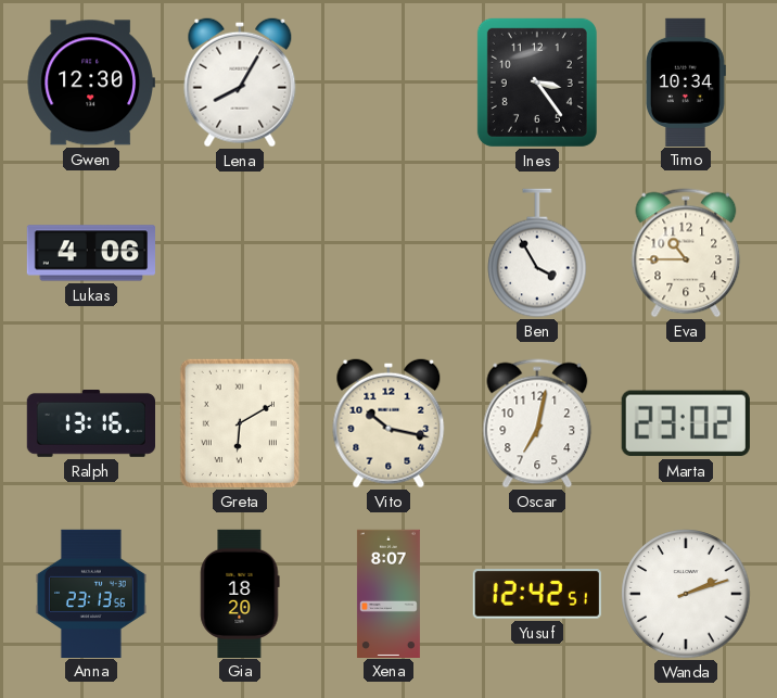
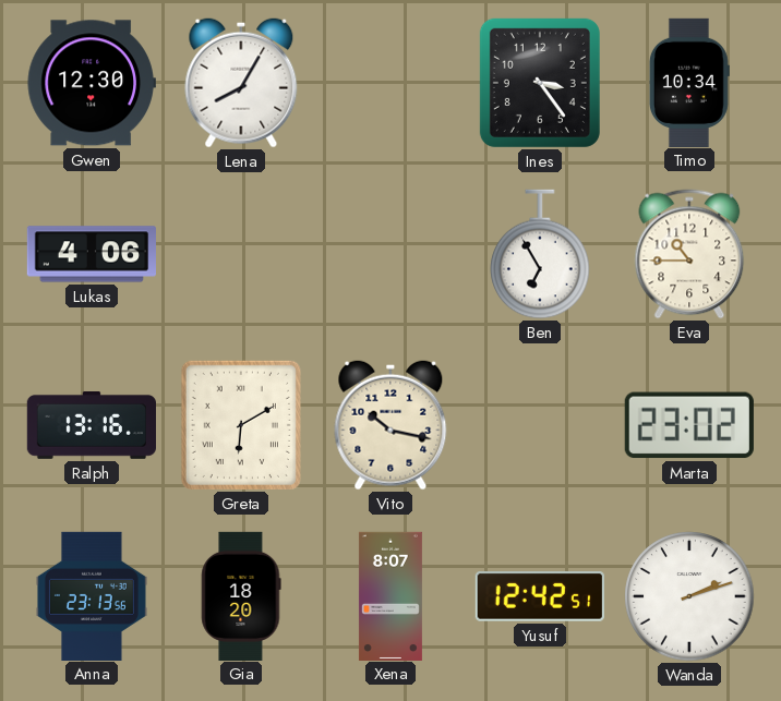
Ben: 3:55 -> 6:55 (540, 254)
Oscar: 7:02 -> none (537, 423)
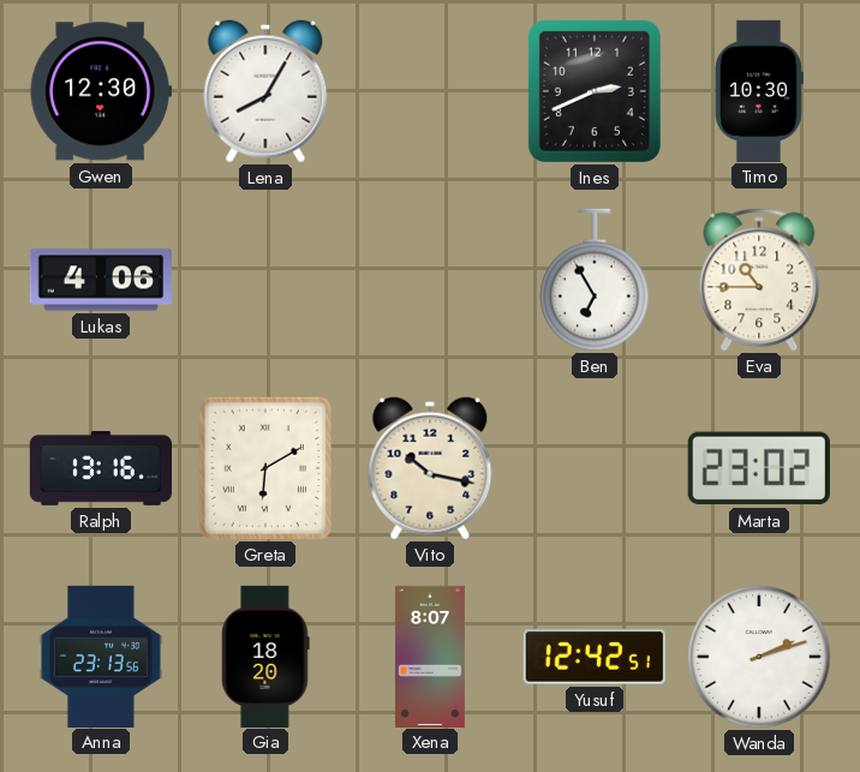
Ines: 3:24 -> 2:41 (595, 91)
Timo: 10:34 -> 10:30 (759, 90)
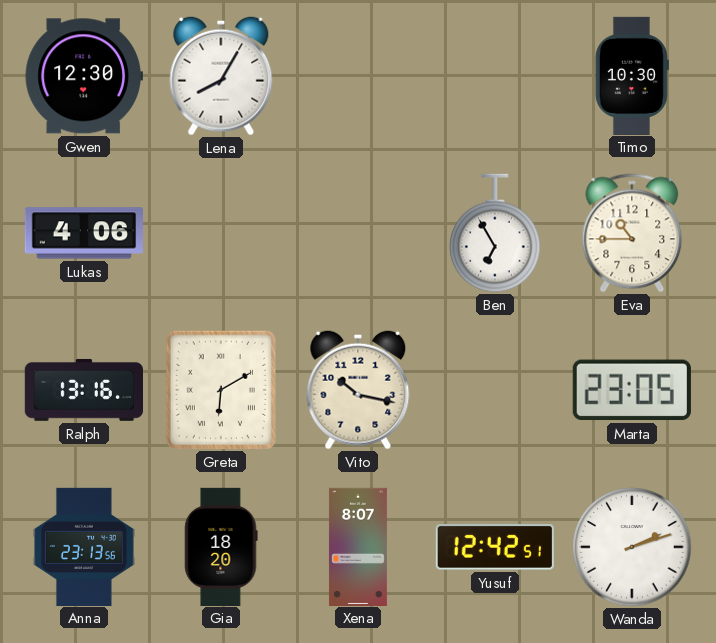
Ines: 2:41 -> none (595, 91)
Marta: 23:02 -> 23:05 (632, 390)
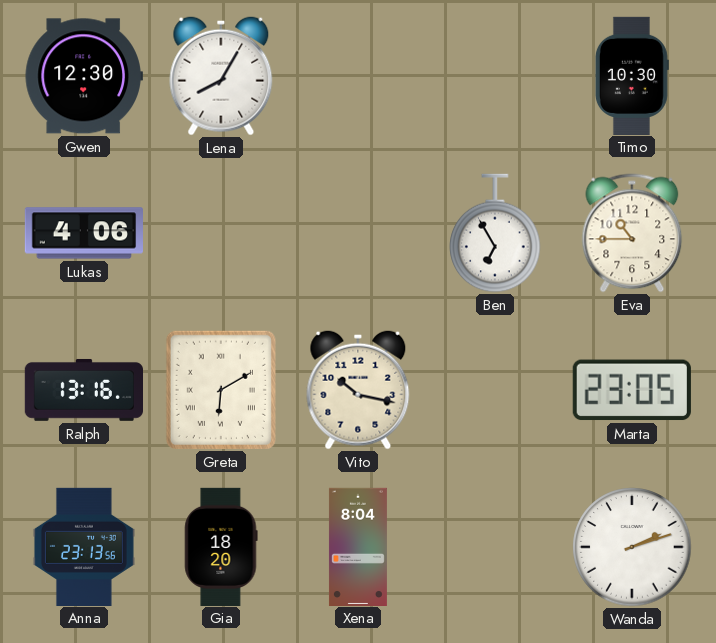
Xena: 8:07 -> 8:04 (358, 546)
Yusuf: 12:42 -> none (495, 547)
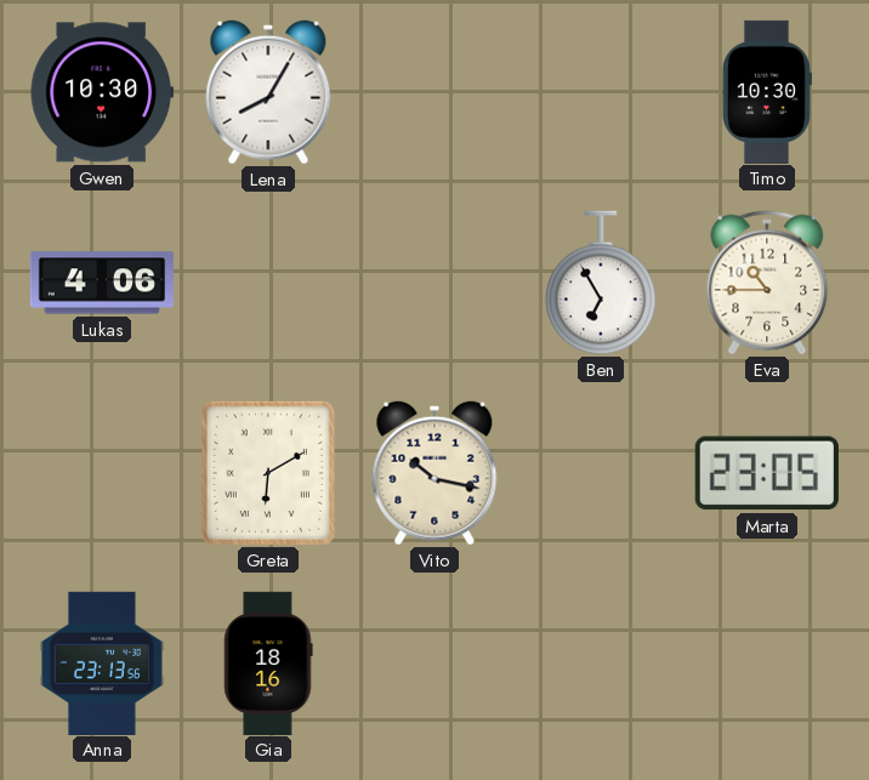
Gwen: 12:30 -> 10:30 (102, 92)
Ralph: 13:16 -> none (83, 390)
Gia: 18:20 -> 18:16 (268, 662)
Xena: 8:04 -> none (358, 546)
Wanda: 2:12 -> none (632, 547)
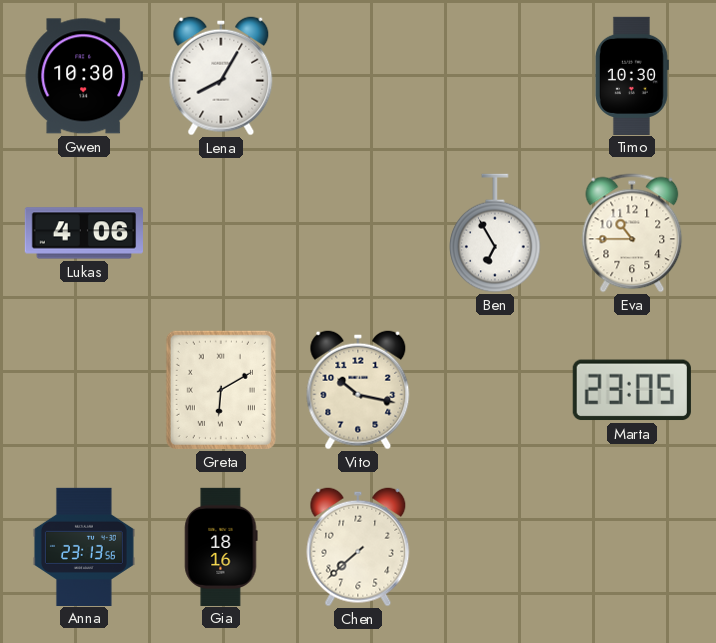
Chen: none -> 7:38 (358, 547)
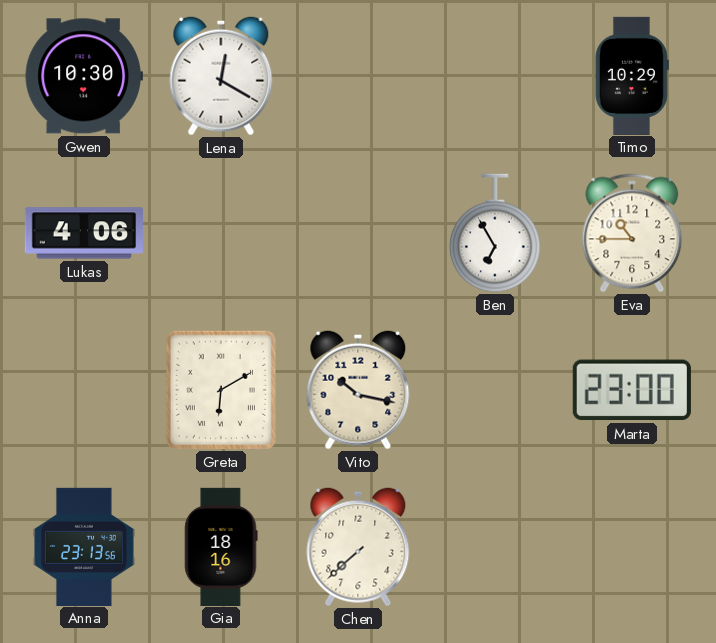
Lena: 8:05 -> 12:20 (221, 76)
Timo: 10:30 -> 10:29 (632, 75)
Marta: 23:05 -> 23:00 (632, 390)
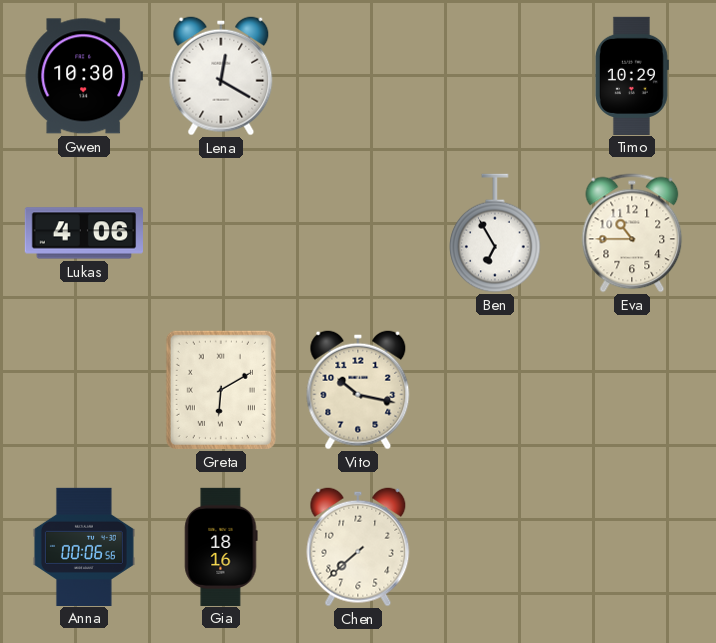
Marta: 23:00 -> none (632, 390)
Anna: 23:13 -> 00:06 (84, 546)
